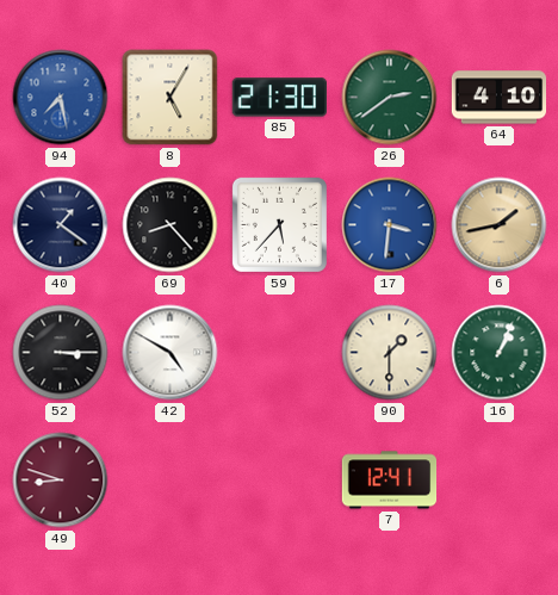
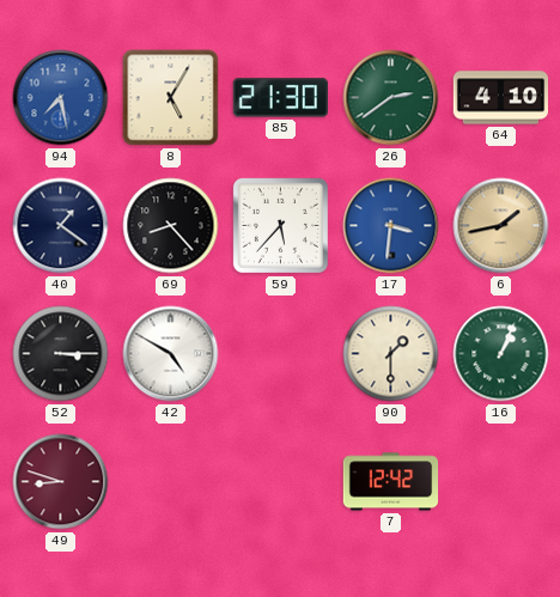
7: 12:41 -> 12:42 (391, 482)
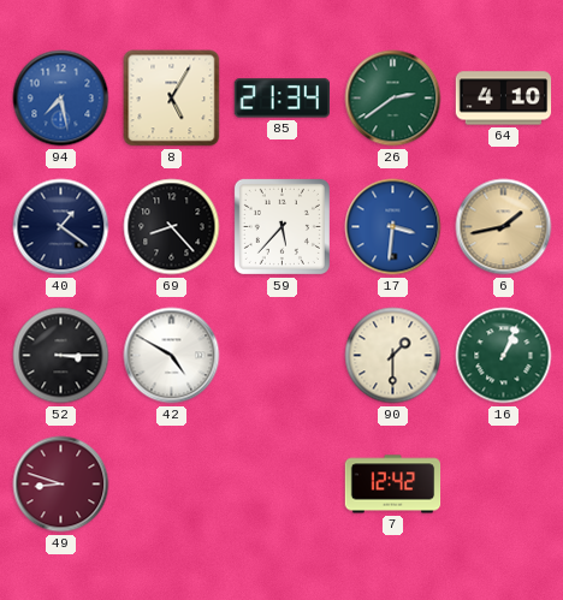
85: 21:30 -> 21:34 (281, 99)
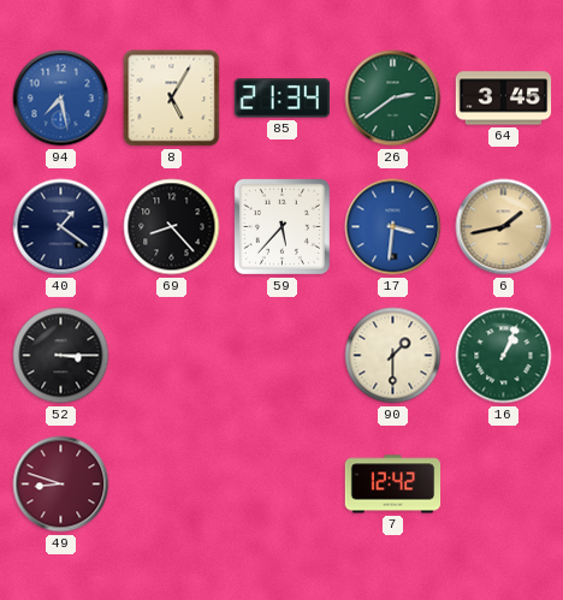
64: 4:10 -> 3:45 (504, 99)
42: 4:50 -> none (172, 356)
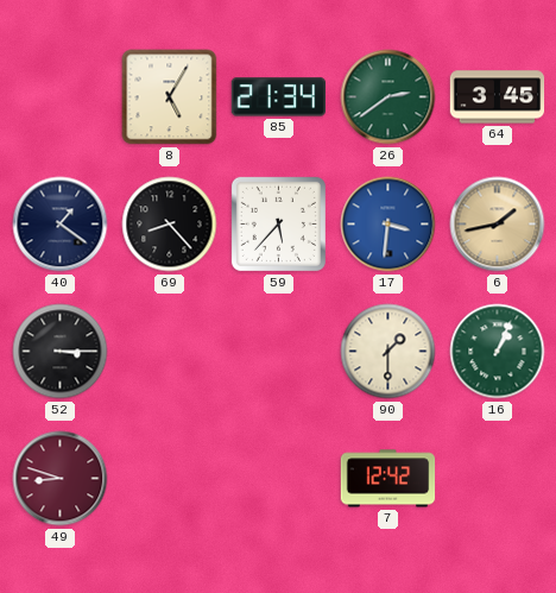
94: 7:28 -> none (61, 99)
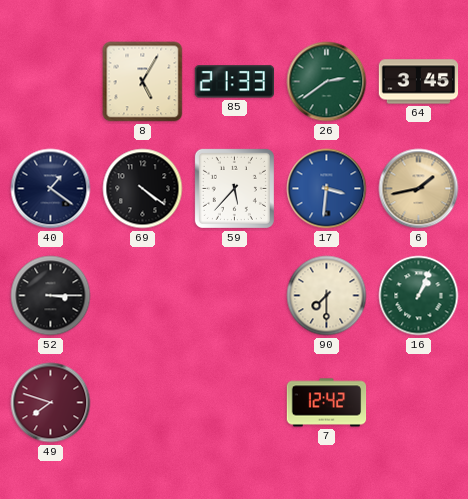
85: 21:34 -> 21:33 (234, 82)
69: 8:23 -> 4:21 (143, 189)
90: 1:30 -> 7:30 (327, 296)
49: 8:48 -> 7:48 (51, 403)
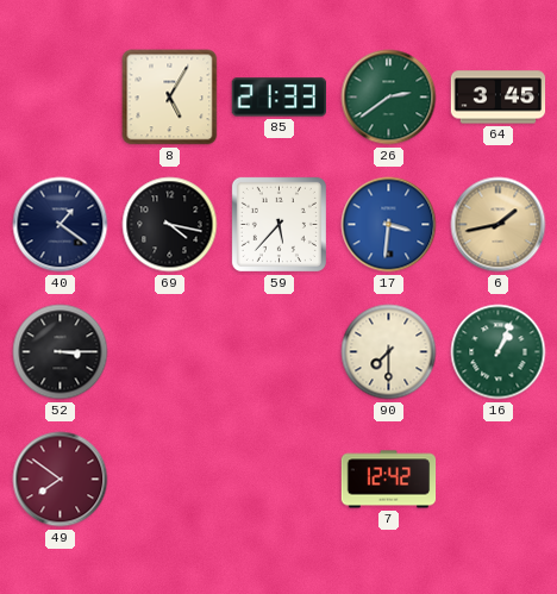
69: 4:21 -> 4:17 (170, 225)
49: 7:48 -> 7:51 (61, 480)
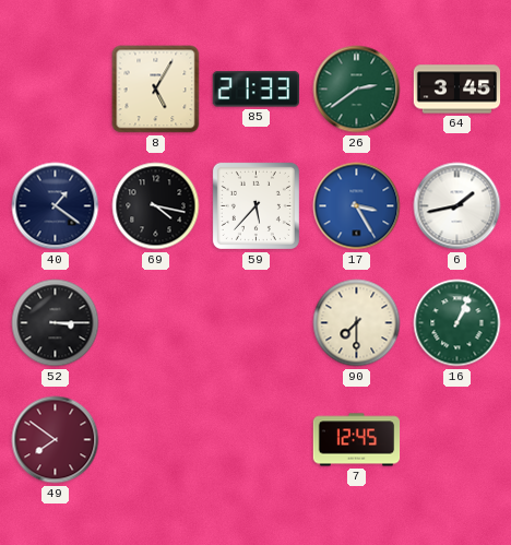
17: 3:31 -> 3:25 (357, 206)
6 dial: champagne -> white (457, 206)
7: 12:42 -> 12:45 (357, 440)
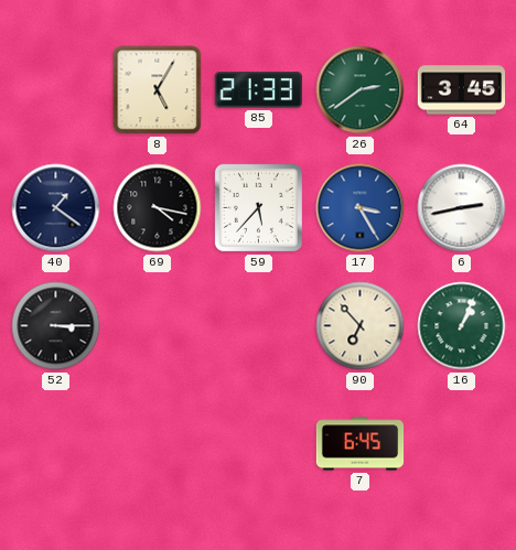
6: 1:43 -> 2:43 (462, 208)
90: 7:30 -> 6:53 (361, 326)
49: 7:51 -> none (56, 440)
7: 12:45 -> 6:45 (361, 444)
